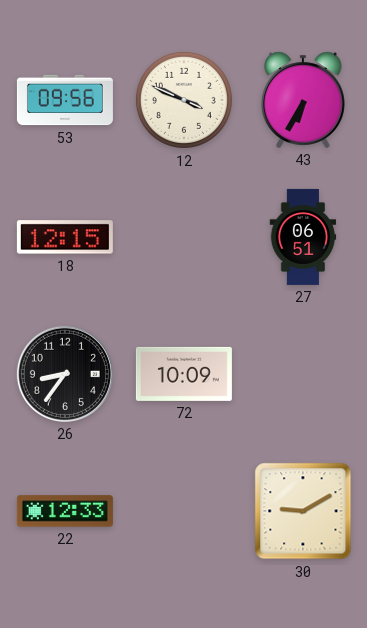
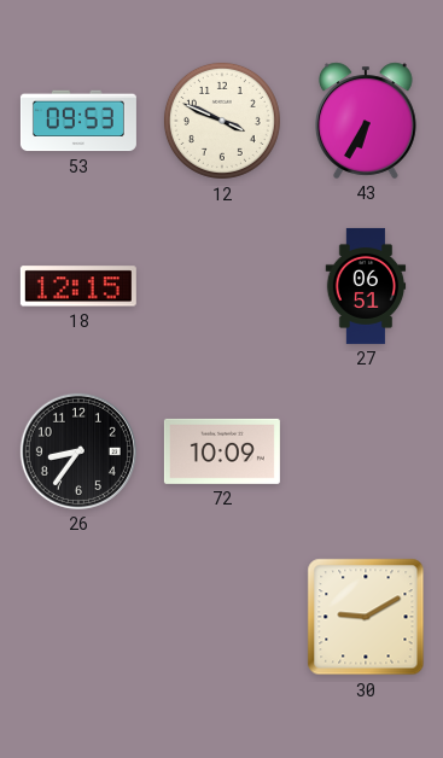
53: 09:56 -> 09:53 (78, 121)
22: 12:33 -> none (65, 511)
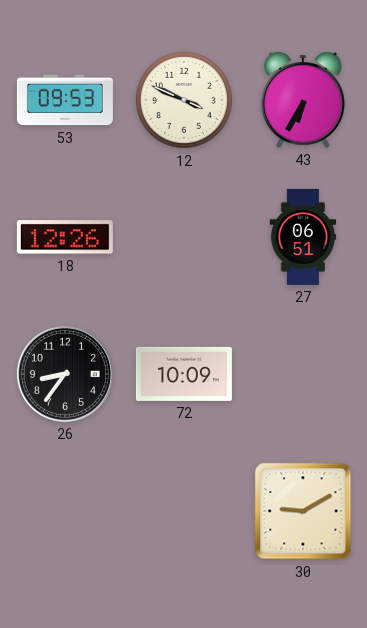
18: 12:15 -> 12:26 (65, 237)
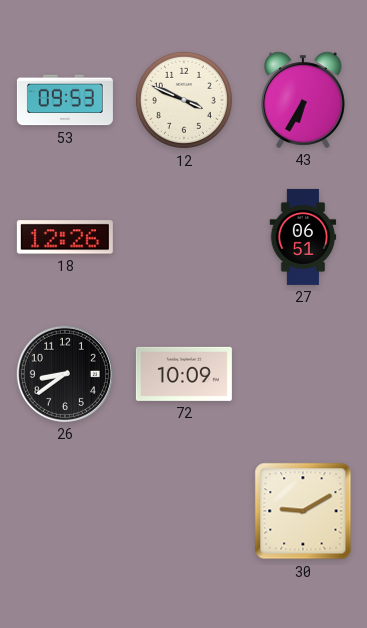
26: 8:36 -> 8:39 (65, 374)
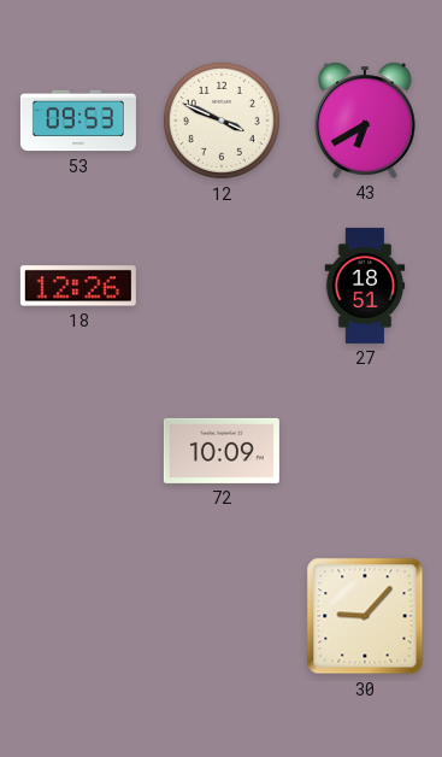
43: 6:35 -> 6:40 (366, 121)
27: 06:51 -> 18:51 (365, 286)
26: 8:39 -> none (65, 374)
30: 9:10 -> 9:07 (365, 616)
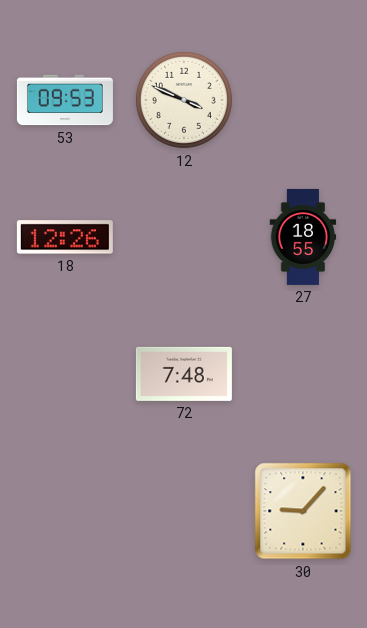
43: 6:40 -> none (366, 121)
27: 18:51 -> 18:55 (303, 237)
72: 10:09 -> 7:48 (184, 374)
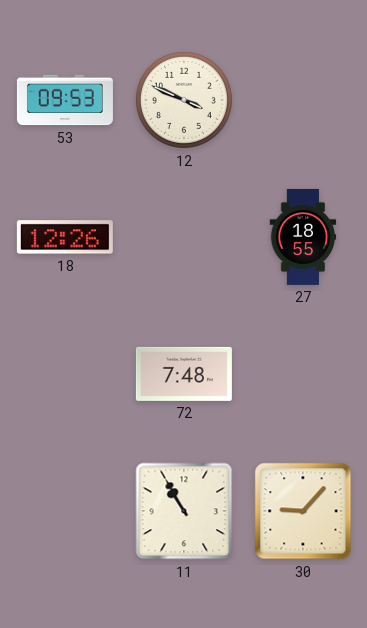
11: none -> 10:55 (184, 511)
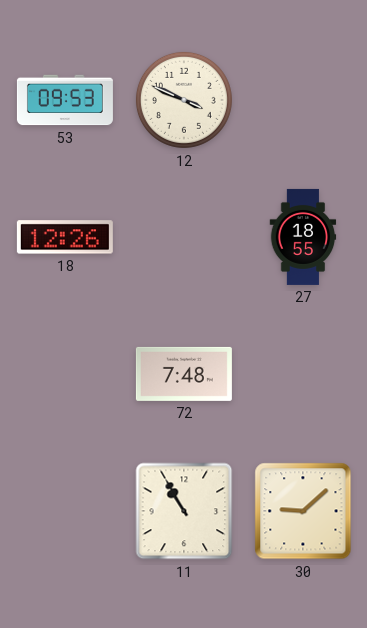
30: 9:07 -> 9:08 (303, 511)
